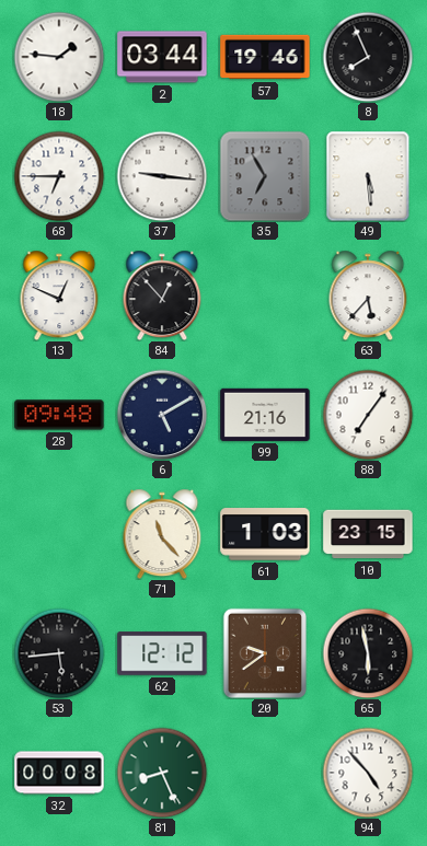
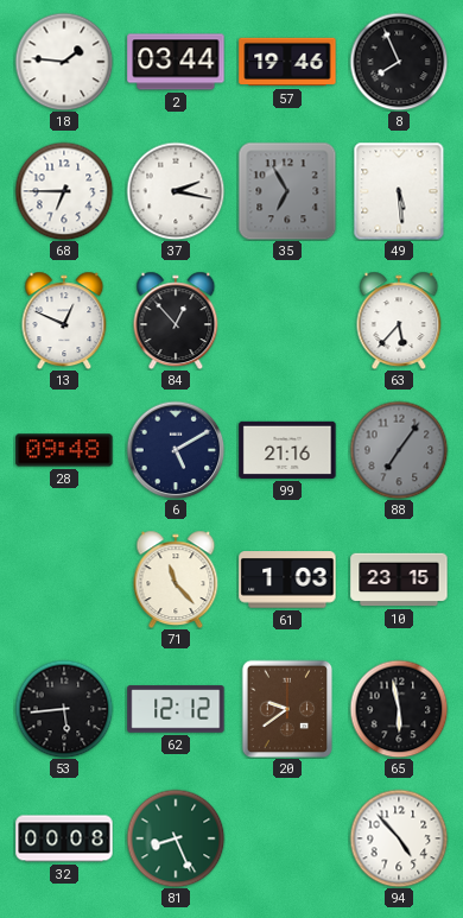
37: 9:16 -> 2:17 (176, 191)
88 dial: white -> grey (399, 450)
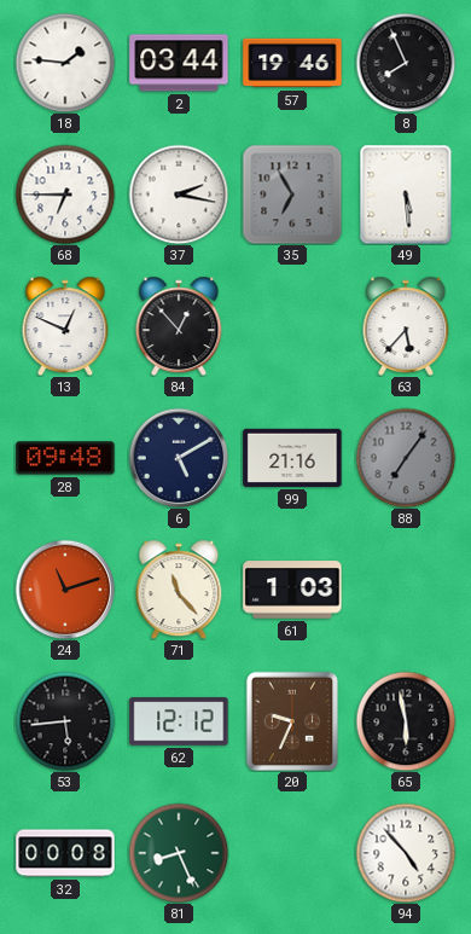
24: none -> 11:12 (65, 590)
10: 23:15 -> none (399, 580)
20: 9:39 -> 9:34 (291, 720)
